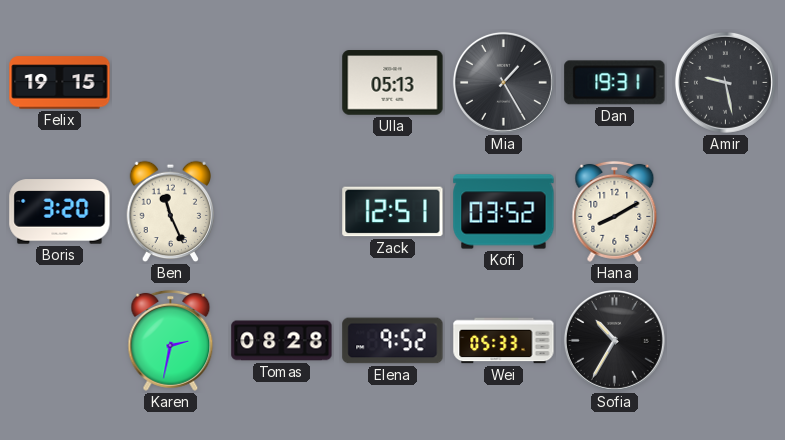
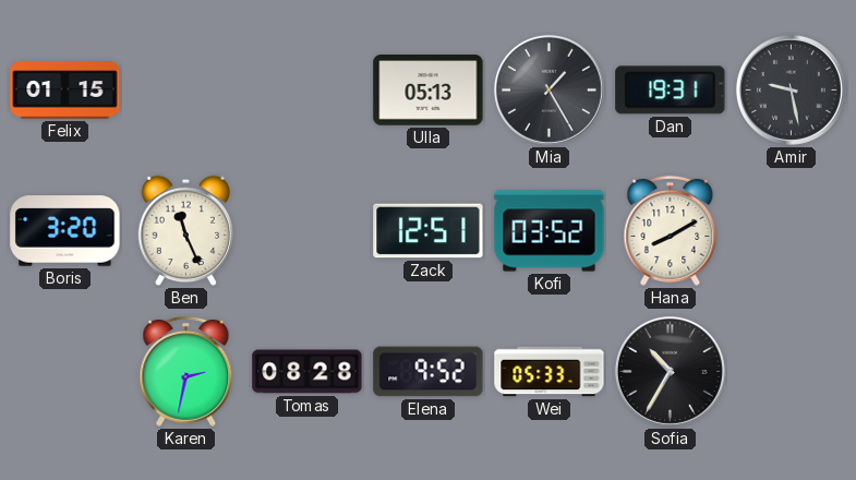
Felix: 19:15 -> 01:15 (65, 91)
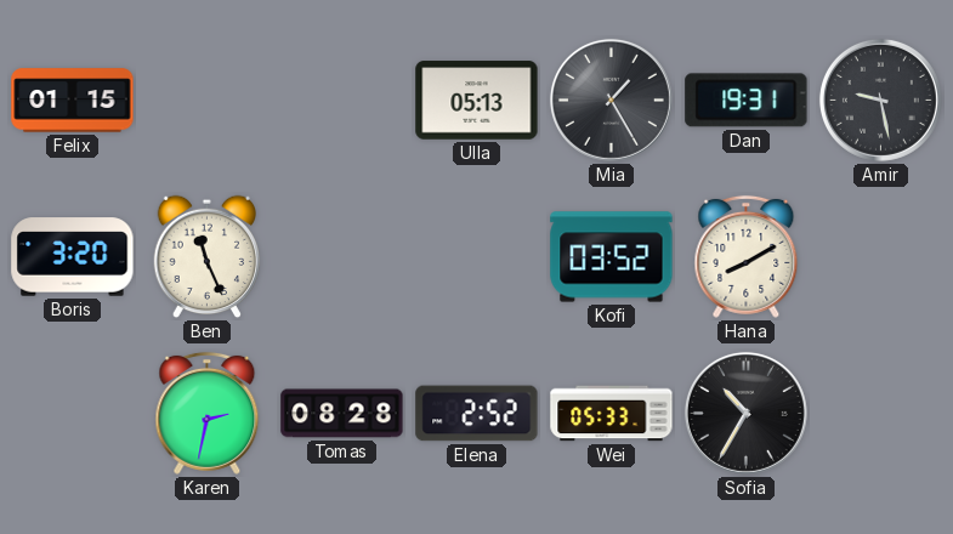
Zack: 12:51 -> none (429, 231)
Elena: 9:52 -> 2:52 (477, 414)
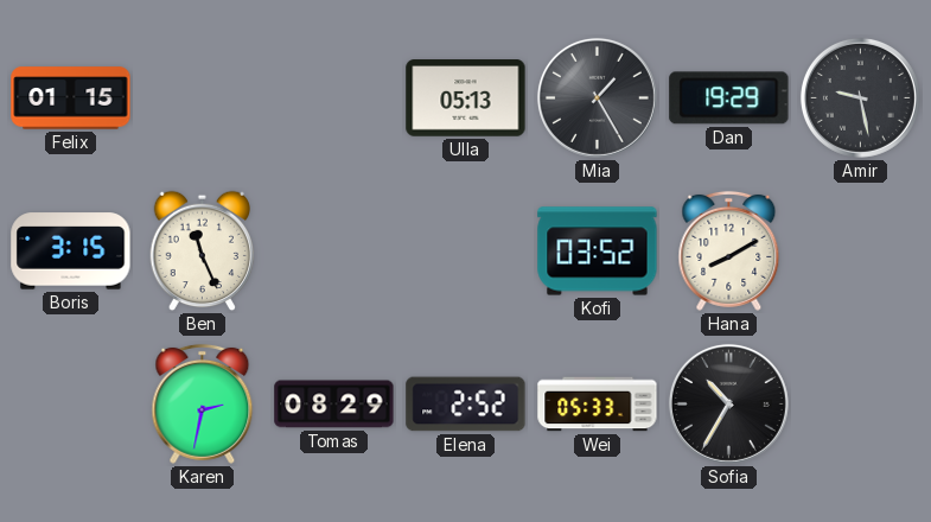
Dan: 19:31 -> 19:29 (729, 98)
Boris: 3:20 -> 3:15 (71, 252)
Tomas: 08:28 -> 08:29 (334, 405)
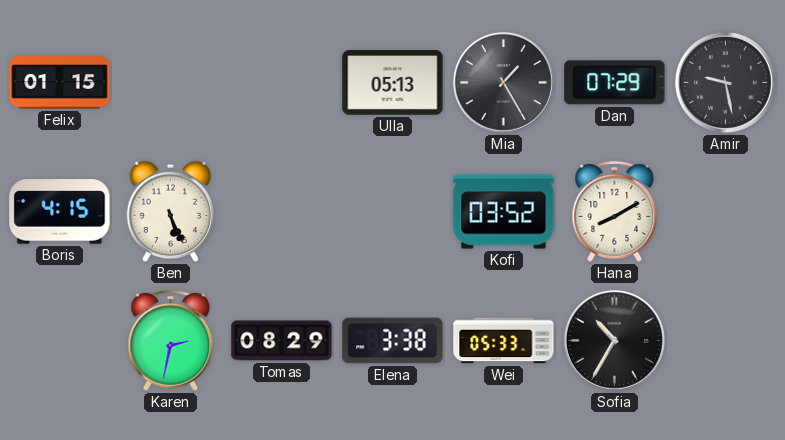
Dan: 19:29 -> 07:29 (615, 83)
Boris: 3:15 -> 4:15 (60, 212)
Ben: 11:26 -> 5:26 (171, 212)
Elena: 2:52 -> 3:38 (393, 341)
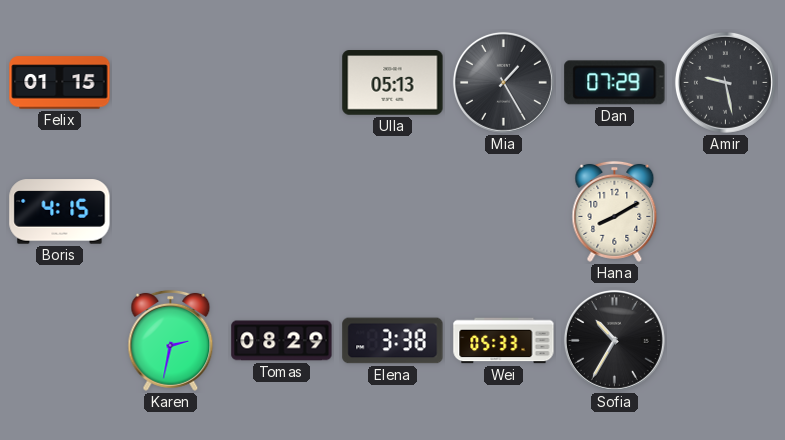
Ben: 5:26 -> none (171, 212)
Kofi: 03:52 -> none (504, 212)
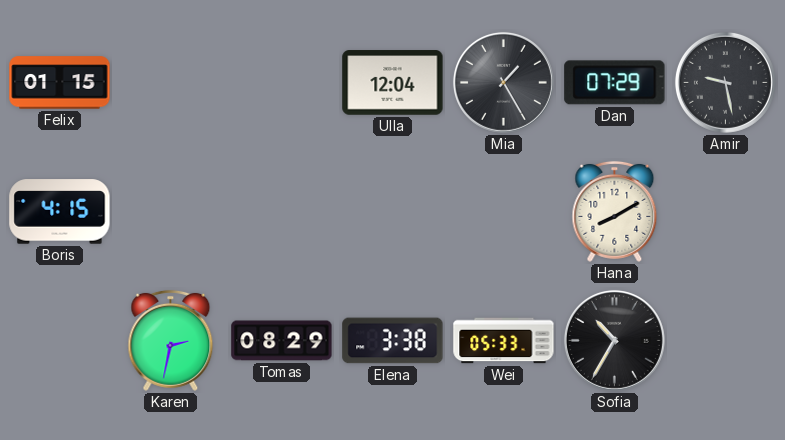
Ulla: 05:13 -> 12:04 (393, 83)
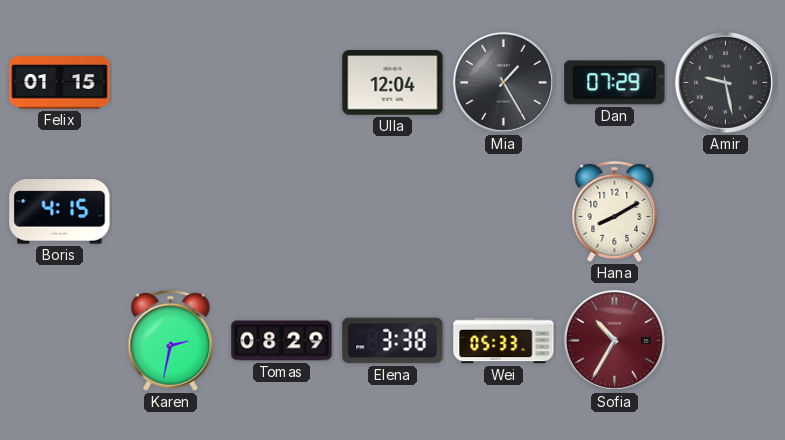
Sofia dial: black -> burgundy (614, 340)
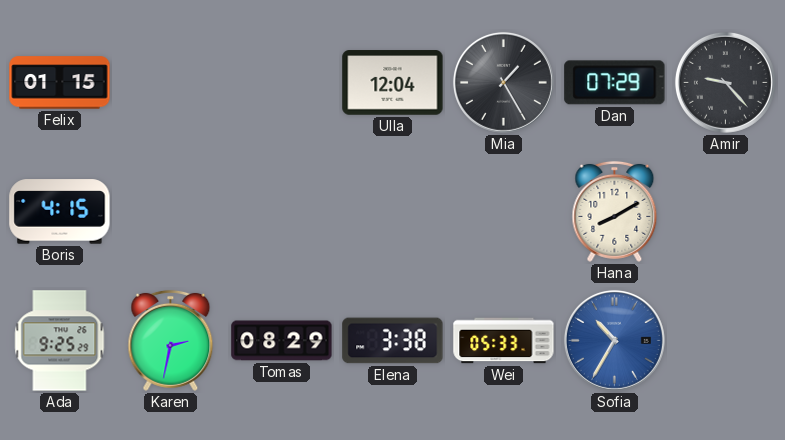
Amir: 9:28 -> 9:23 (725, 82)
Ada: none -> 9:25 (60, 341)
Sofia dial: burgundy -> blue (614, 340)
